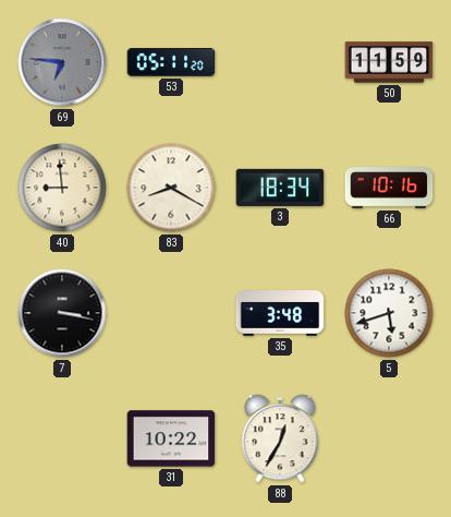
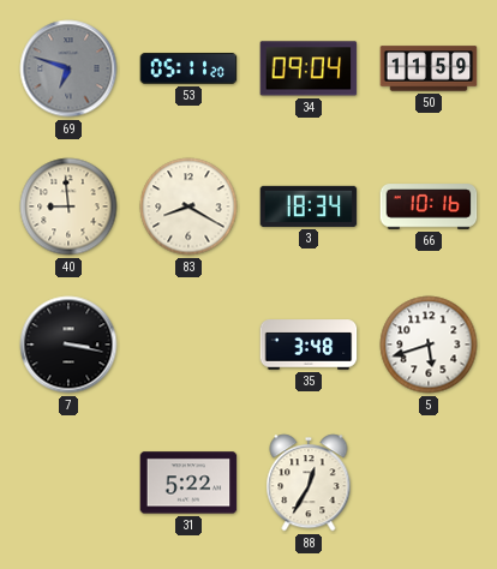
69: 6:46 -> 6:48 (68, 68)
34: none -> 09:04 (309, 68)
31: 10:22 -> 5:22 (188, 483)
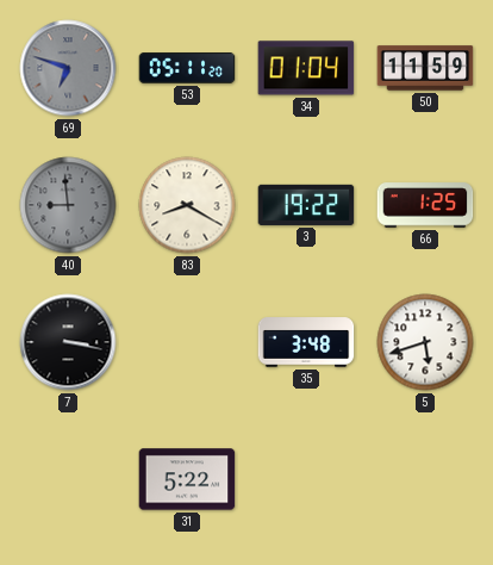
34: 09:04 -> 01:04 (306, 68)
40 dial: cream -> grey (68, 205)
3: 18:34 -> 19:22 (306, 205)
66: 10:16 -> 1:25 (425, 205)
88: 12:35 -> none (309, 483)
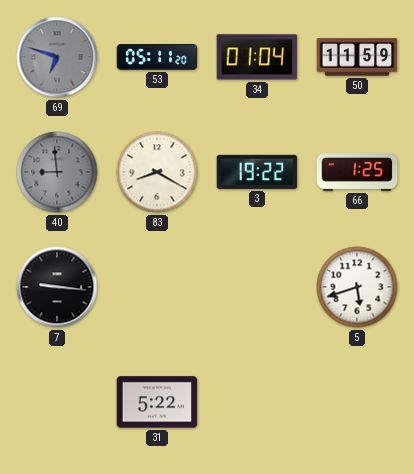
7: 3:17 -> 9:16 (57, 287)
35: 3:48 -> none (306, 342)
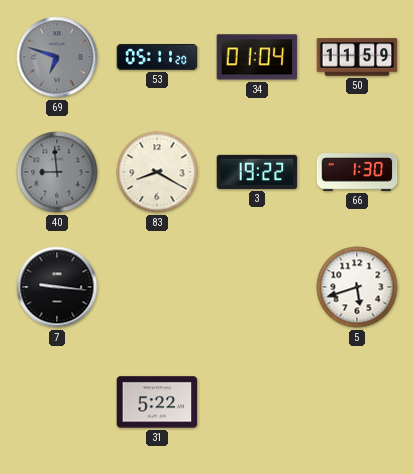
66: 1:25 -> 1:30 (357, 172)
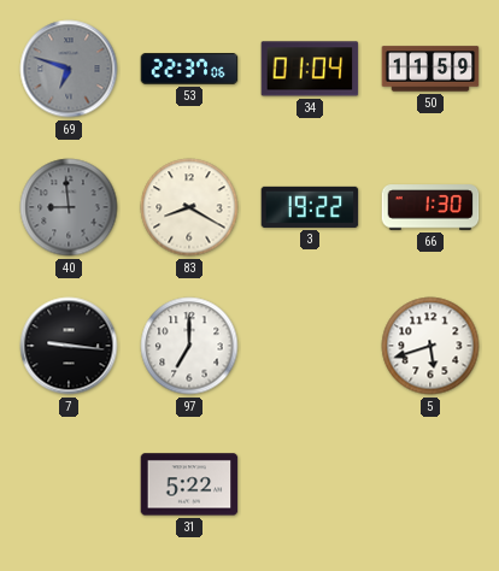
53: 05:11 -> 22:37 (189, 70)
97: none -> 7:00 (189, 346)
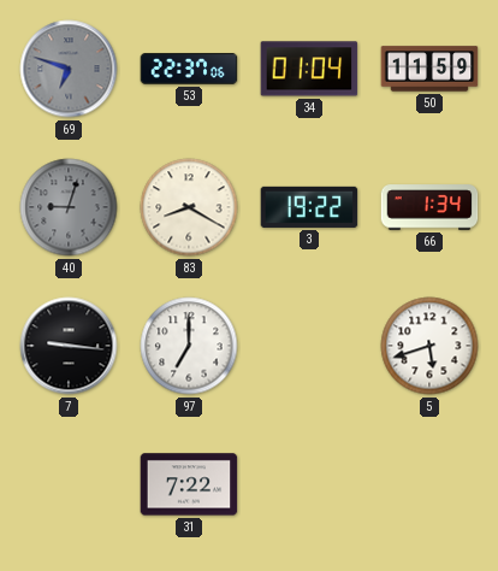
40: 8:59 -> 9:03 (69, 207)
66: 1:30 -> 1:34 (429, 207)
31: 5:22 -> 7:22 (189, 484)
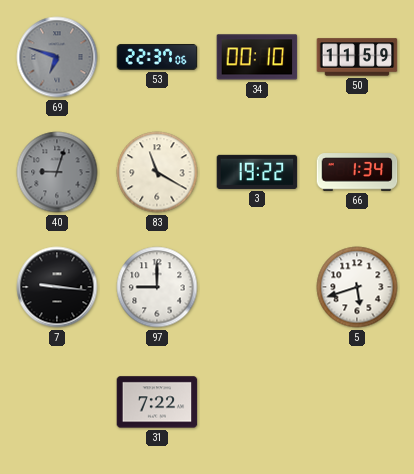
34: 01:04 -> 00:10 (257, 57)
83: 8:20 -> 11:20 (157, 172)
97: 7:00 -> 9:00 (157, 287)
